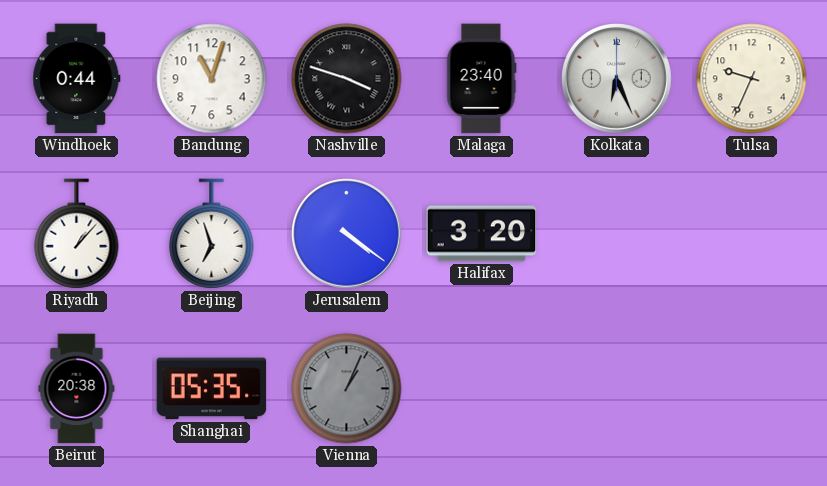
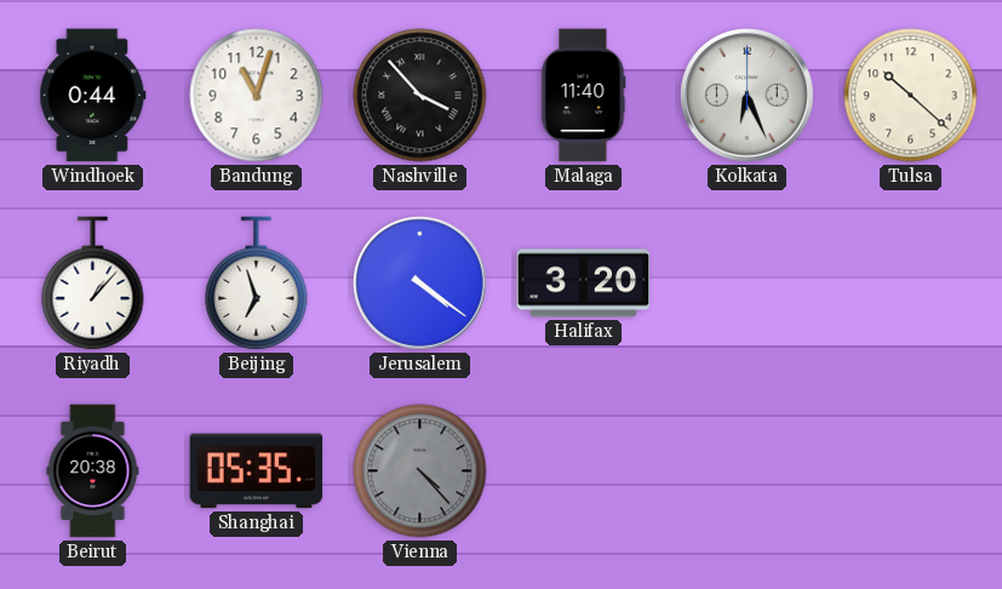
Nashville: 3:48 -> 3:53 (420, 96)
Malaga: 23:40 -> 11:40 (584, 96)
Tulsa: 9:34 -> 10:22 (911, 96)
Vienna: 1:04 -> 4:23 (420, 471)
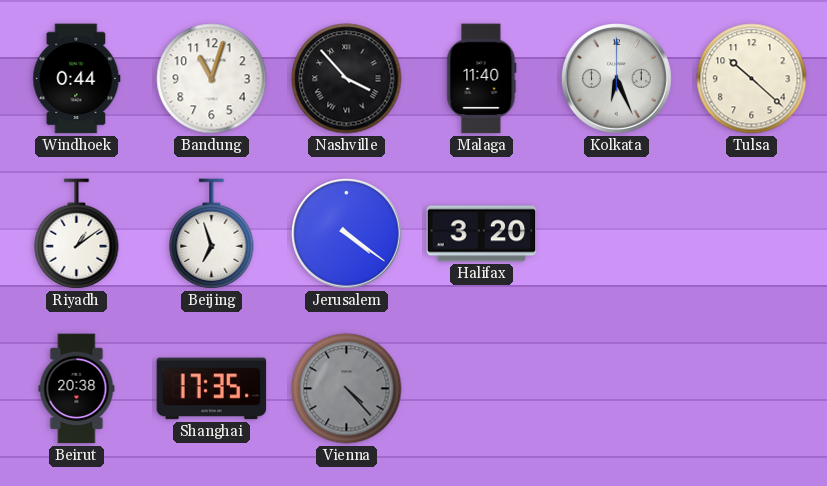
Riyadh: 1:07 -> 1:09 (77, 234)
Shanghai: 05:35 -> 17:35 (212, 389)
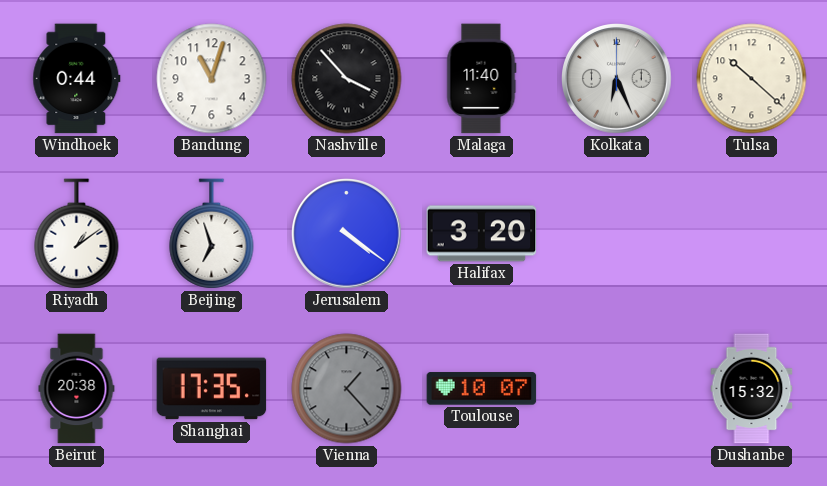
Vienna: 4:23 -> 1:23 (347, 389)
Toulouse: none -> 10:07 (482, 389)
Dushanbe: none -> 15:32 (752, 389)
